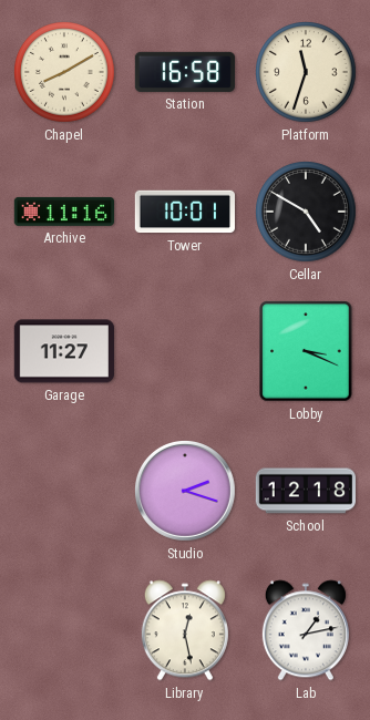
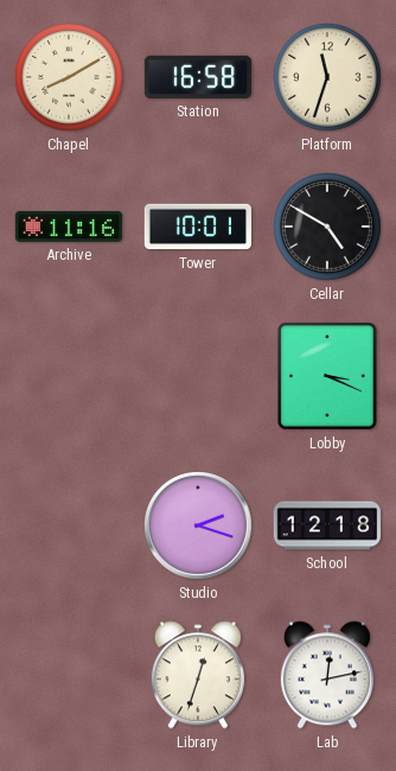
Garage: 11:27 -> none (64, 351)
Library: 12:28 -> 12:33 (198, 675)
Lab: 1:13 -> 12:13 (327, 675)
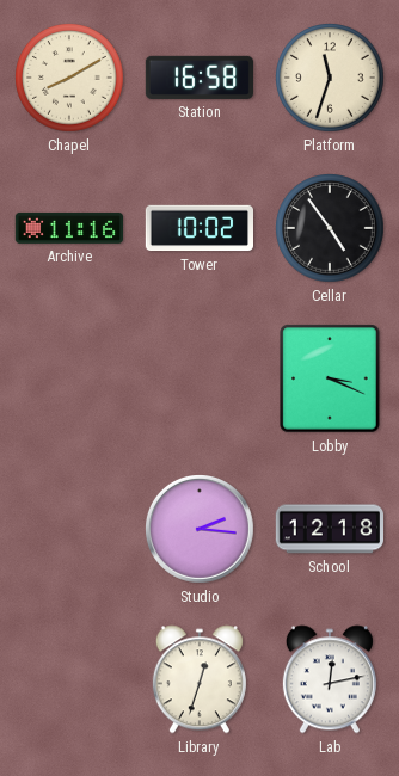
Tower: 10:01 -> 10:02 (198, 228)
Cellar: 4:50 -> 4:54 (331, 229)
Studio: 2:18 -> 2:16 (201, 530)
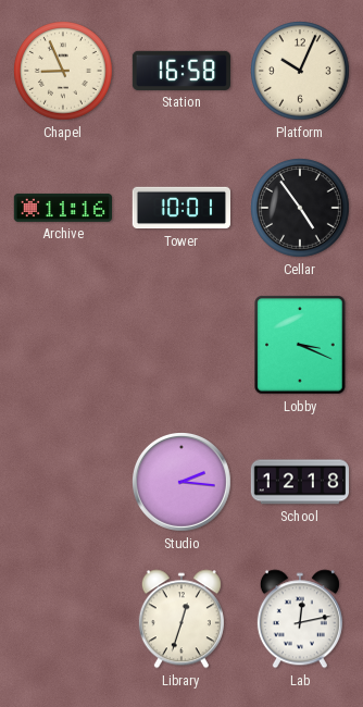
Chapel: 8:10 -> 8:56 (64, 72)
Platform: 11:33 -> 10:04 (301, 72)
Tower: 10:02 -> 10:01 (180, 208)
